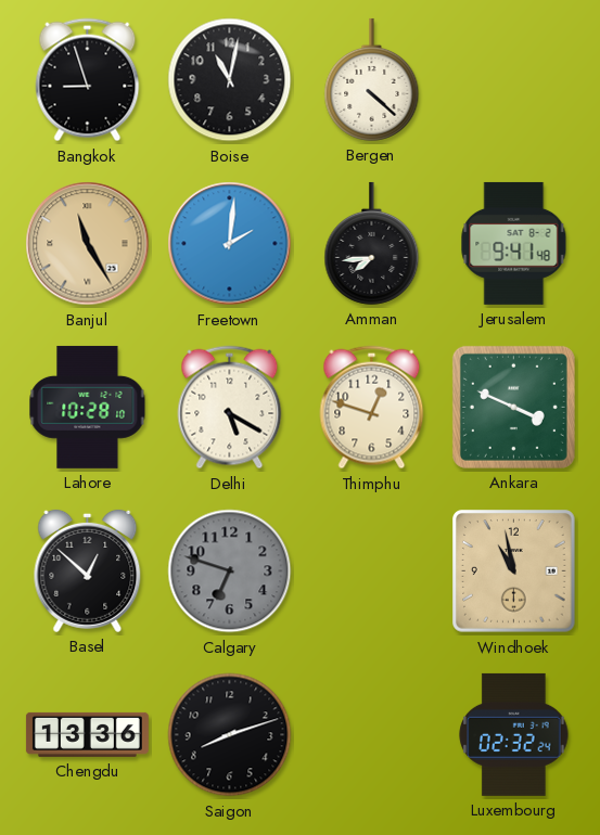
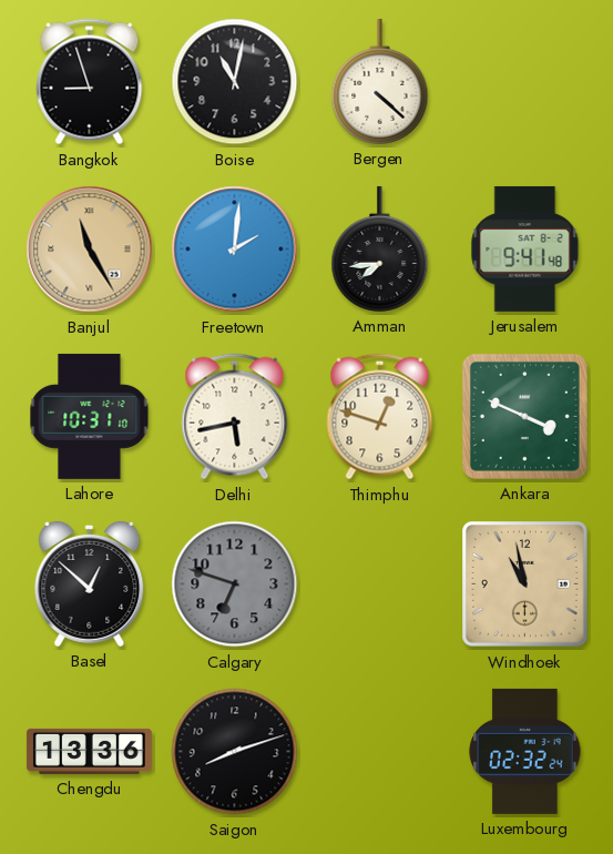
Lahore: 10:28 -> 10:31 (90, 416)
Delhi: 5:20 -> 5:43 (235, 417)
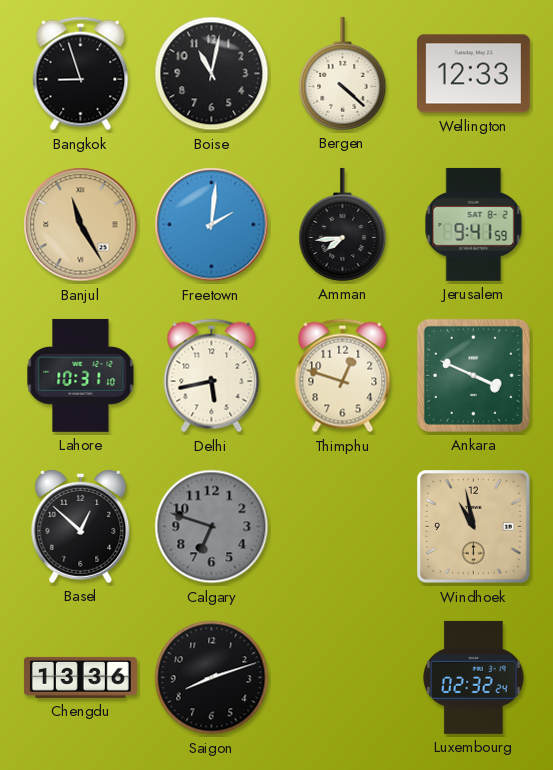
Wellington: none -> 12:33 (473, 74)
Jerusalem: 9:41:48 -> 9:41:59 (474, 224)
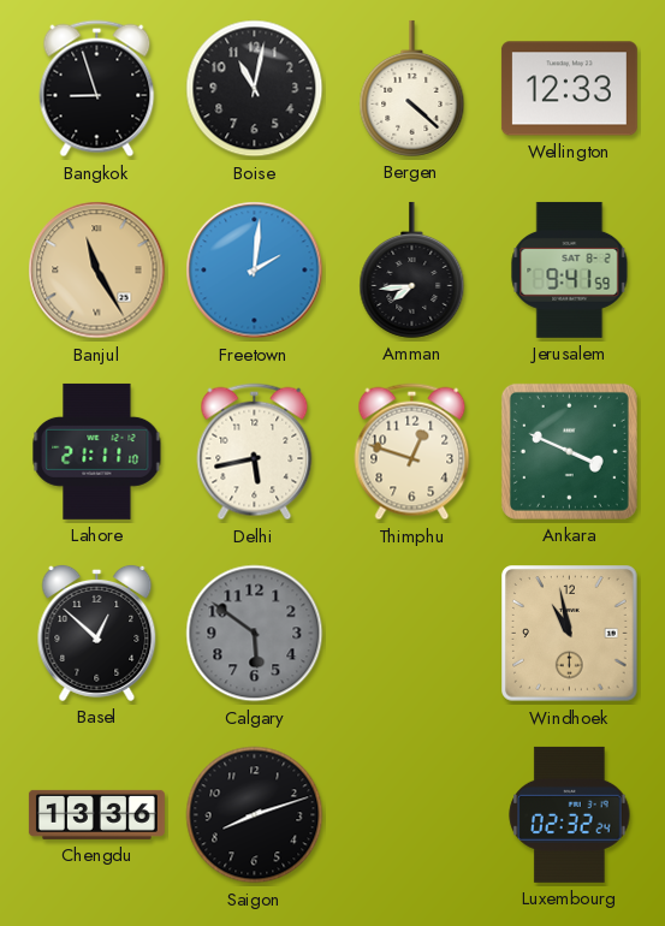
Lahore: 10:31 -> 21:11 (97, 451)
Calgary: 6:48 -> 5:51 (255, 634)
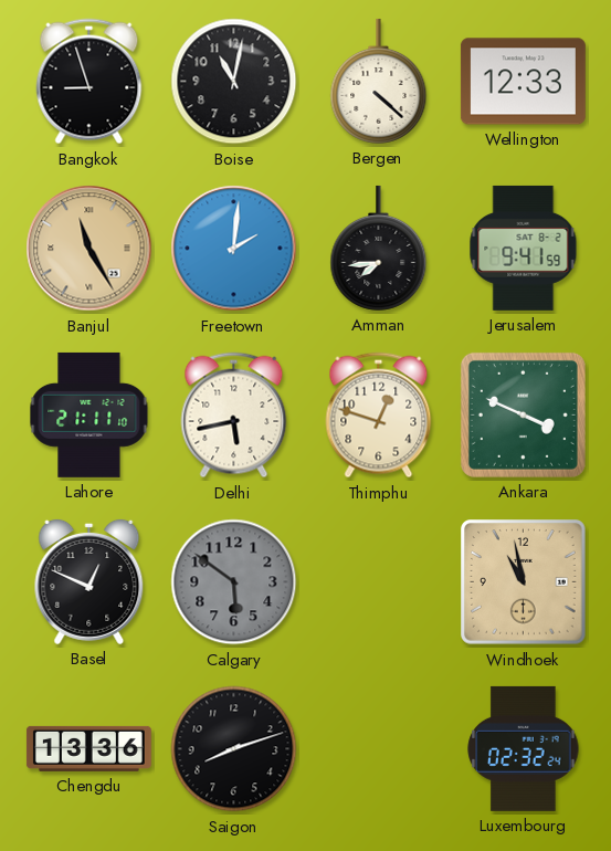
Basel: 12:52 -> 12:49 (89, 581)
